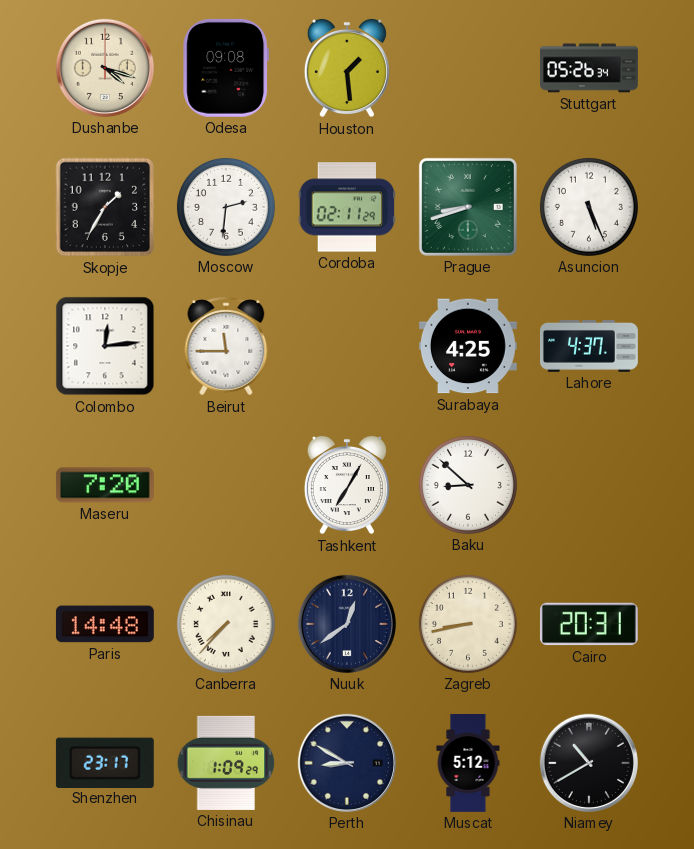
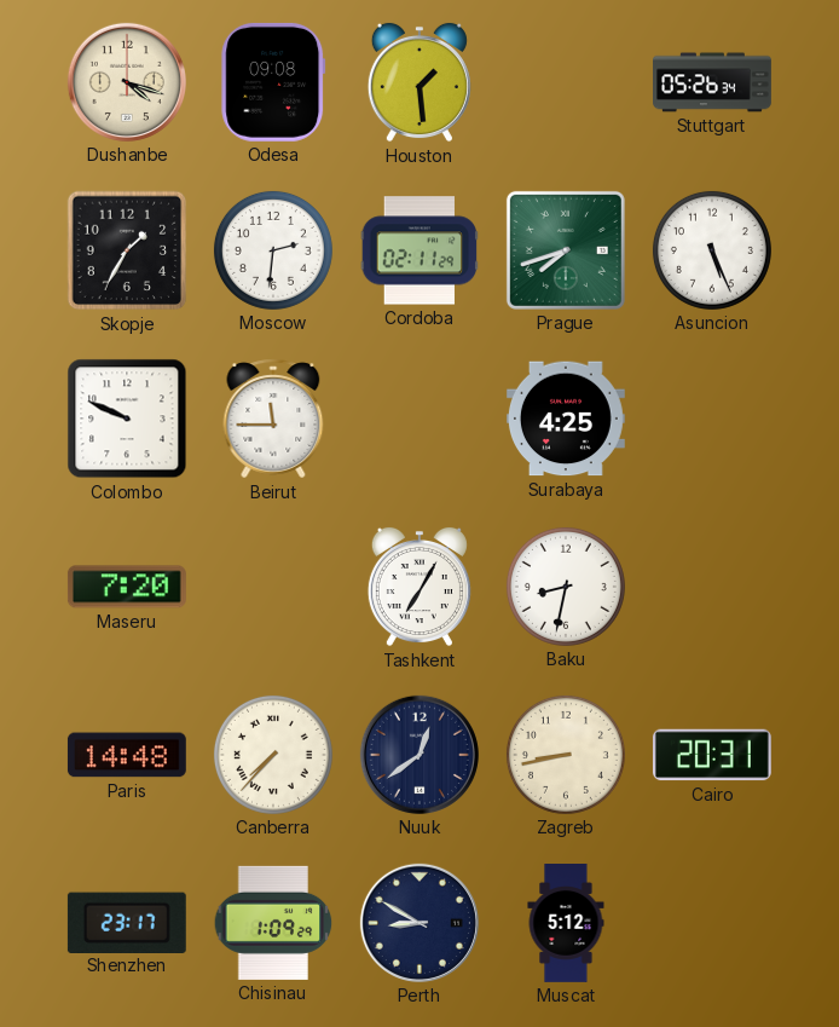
Prague: 8:42 -> 7:42 (566, 250)
Colombo: 12:14 -> 9:49 (127, 419)
Lahore: 4:37 -> none (590, 347)
Baku: 8:52 -> 8:32 (566, 587)
Niamey: 10:40 -> none (589, 763)
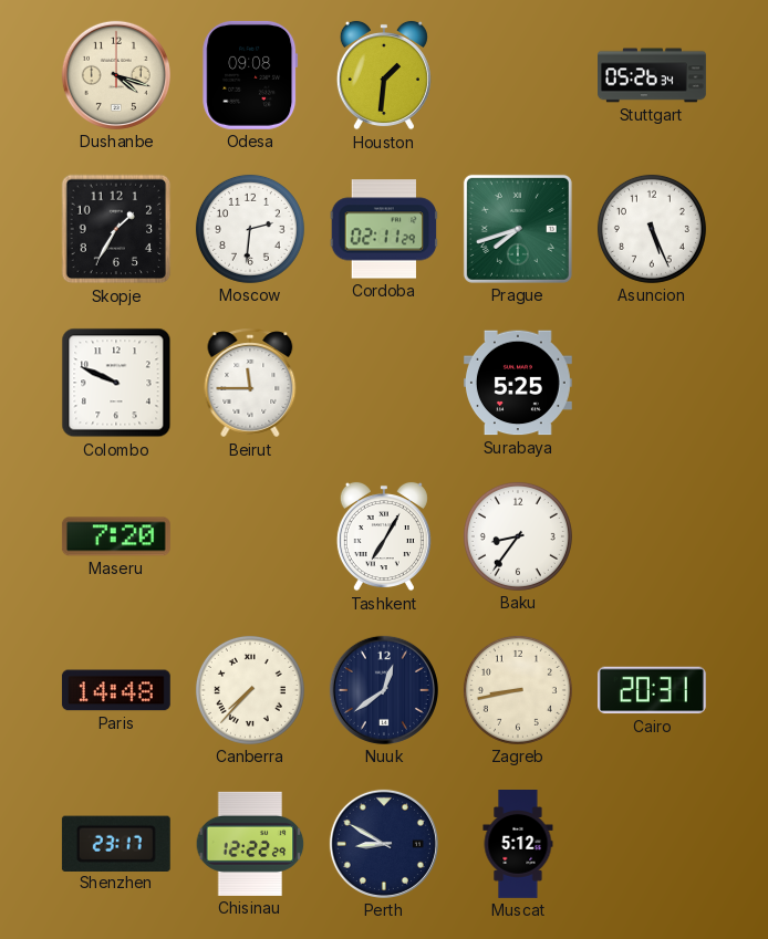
Houston: 1:29 -> 1:31 (384, 75)
Surabaya: 4:25 -> 5:25 (518, 383)
Baku: 8:32 -> 8:36 (518, 536)
Chisinau: 1:09 -> 12:22 (250, 844)
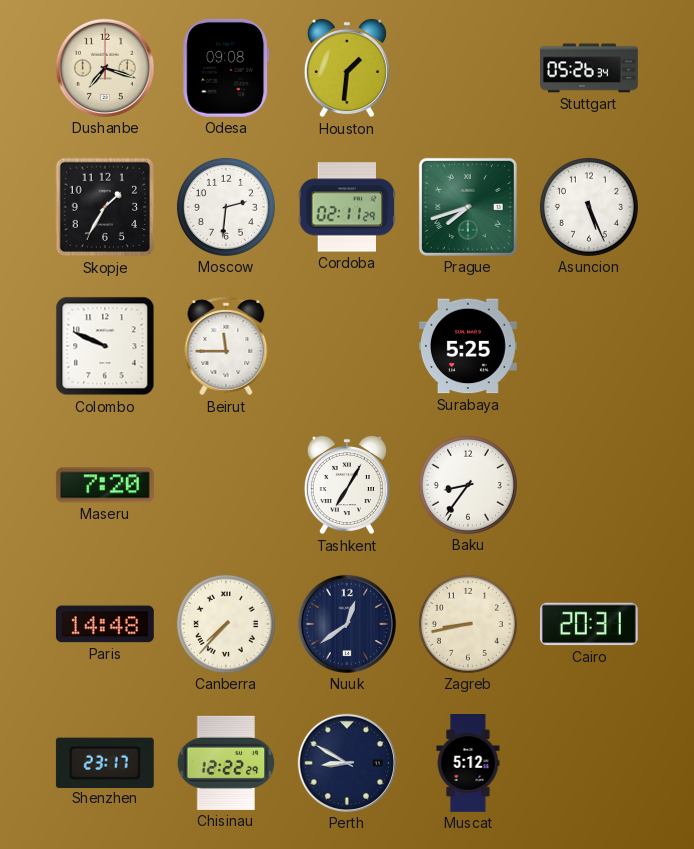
Dushanbe: 4:18 -> 7:18 (105, 68)
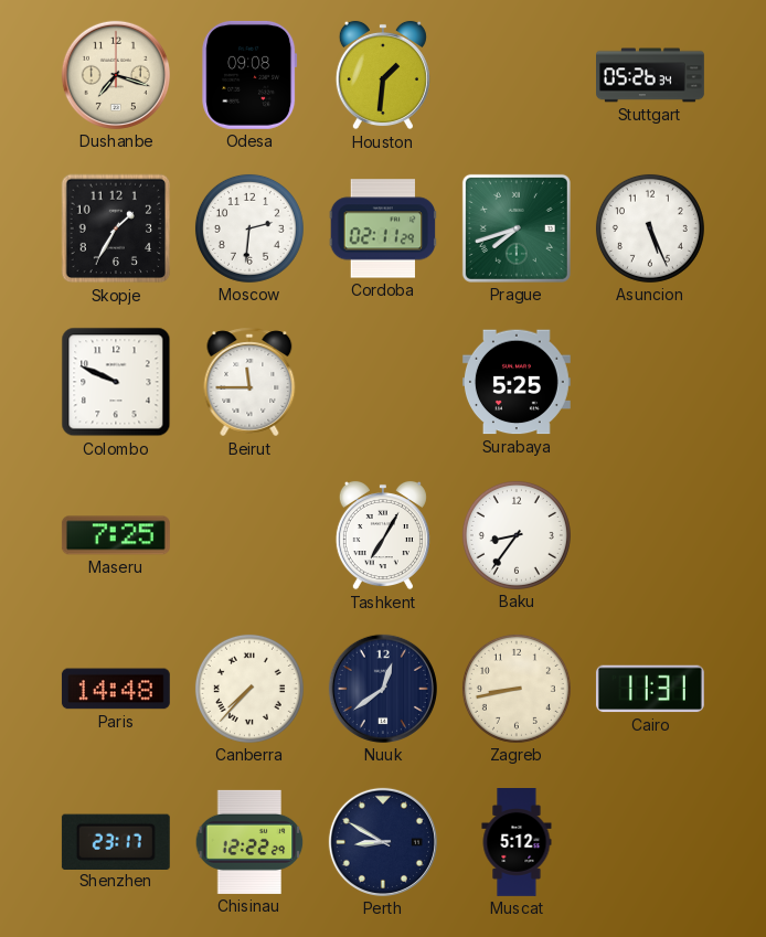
Maseru: 7:20 -> 7:25 (116, 535)
Cairo: 20:31 -> 11:31 (650, 689)
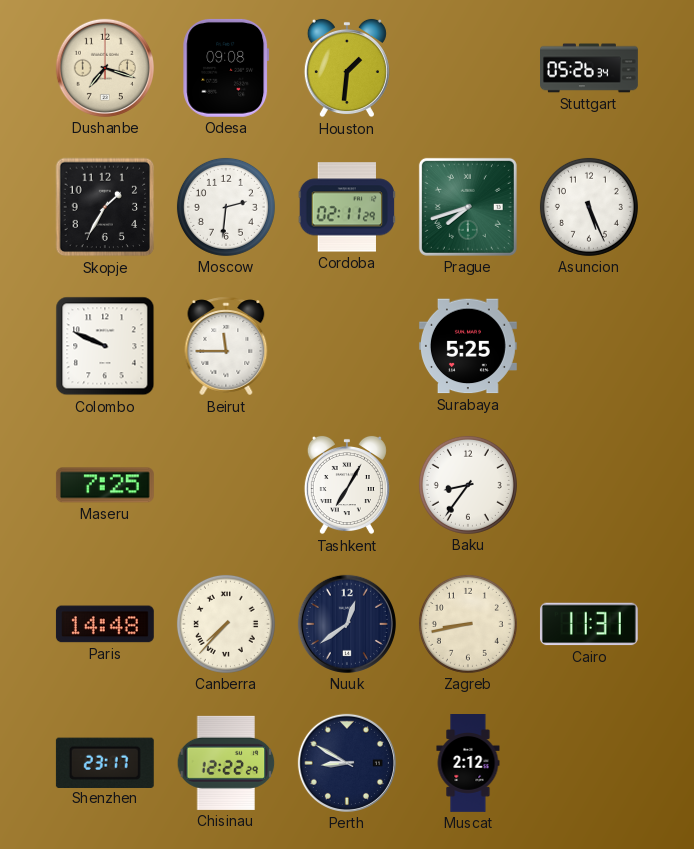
Muscat: 5:12 -> 2:12 (468, 764)
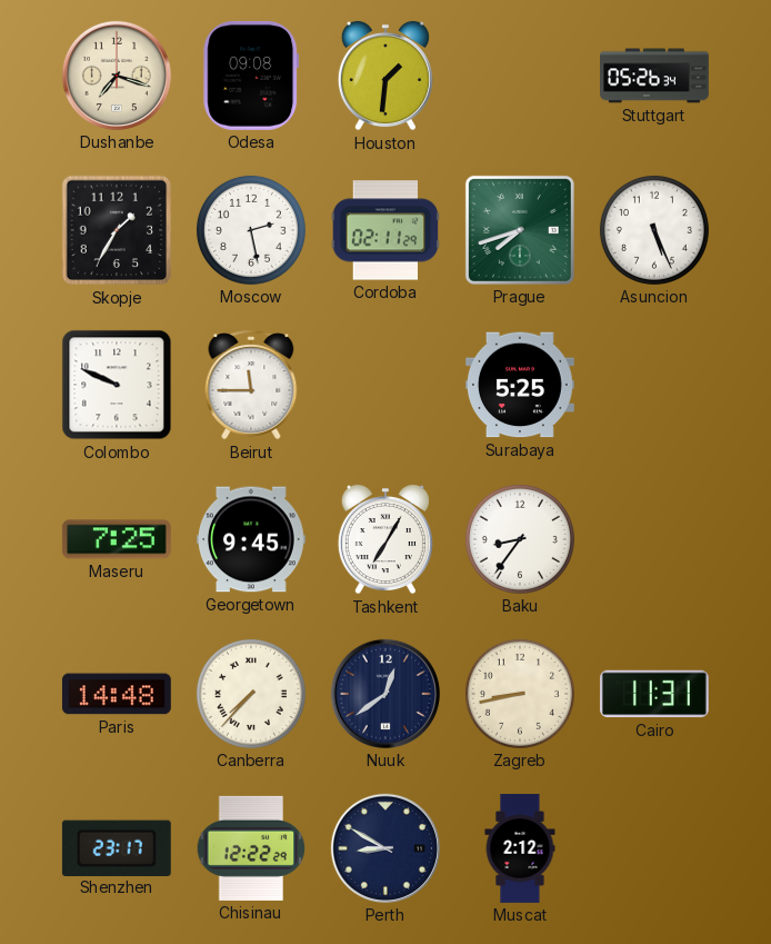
Moscow: 2:31 -> 2:28 (251, 230)
Georgetown: none -> 9:45 (251, 539)
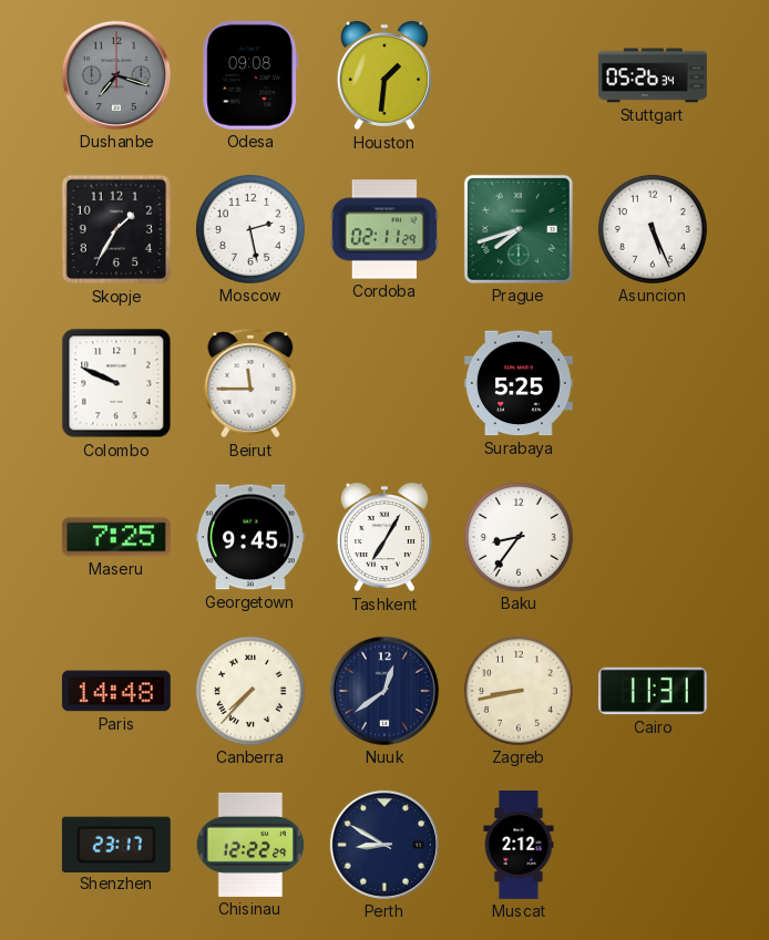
Dushanbe dial: cream -> grey (116, 75)
